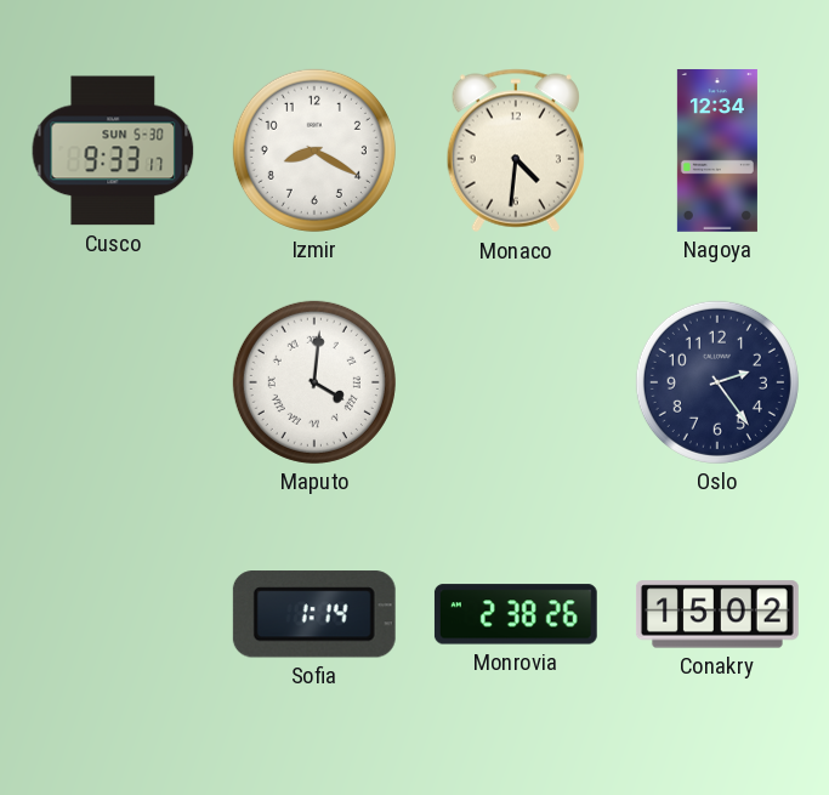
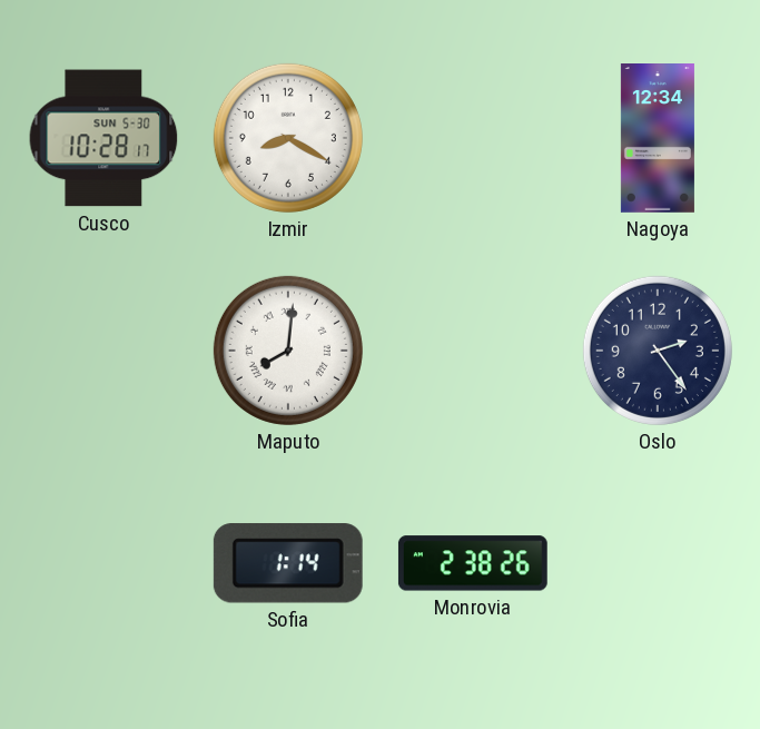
Cusco: 9:33 -> 10:28 (103, 138)
Monaco: 4:31 -> none (516, 151)
Maputo: 4:01 -> 8:01 (288, 351)
Conakry: 15:02 -> none (717, 614)
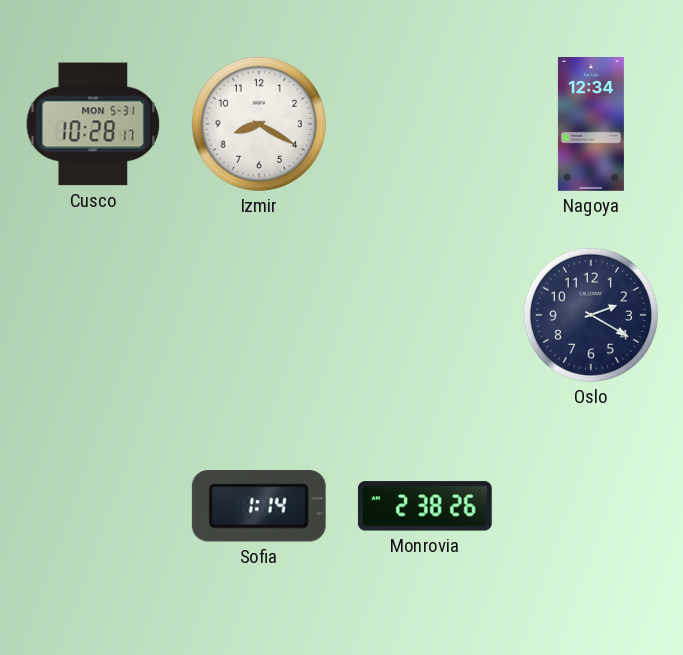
Cusco date: SUN 5-30 -> MON 5-31 (93, 124)
Maputo: 8:01 -> none (288, 351)
Oslo: 2:24 -> 2:20 (591, 315)
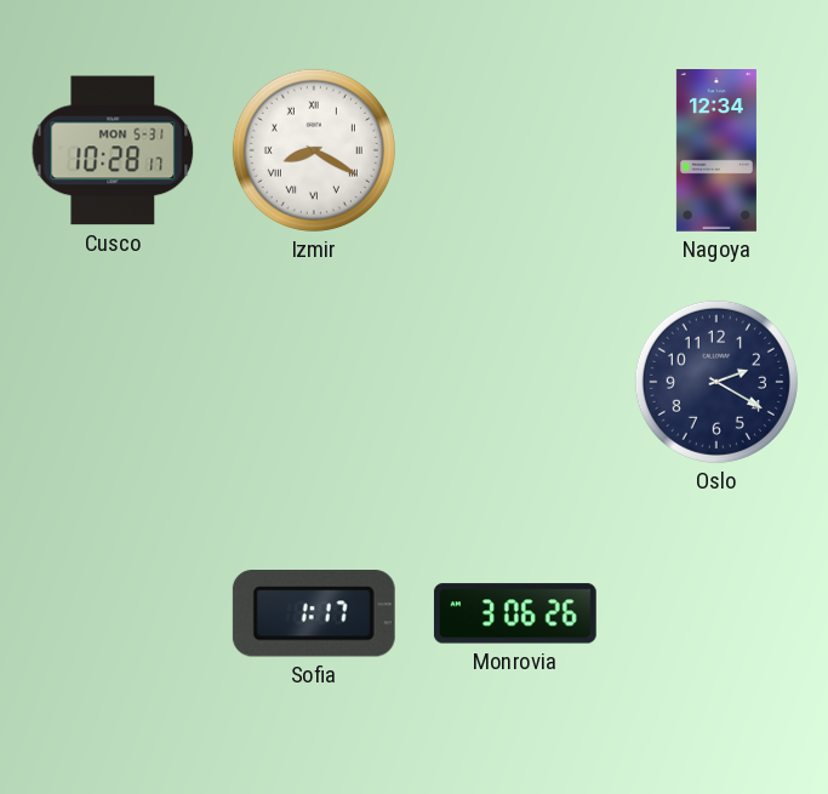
Izmir numerals: Arabic -> Roman (314, 150)
Sofia: 1:14 -> 1:17 (314, 613)
Monrovia: 2:38 -> 3:06 (515, 613)
